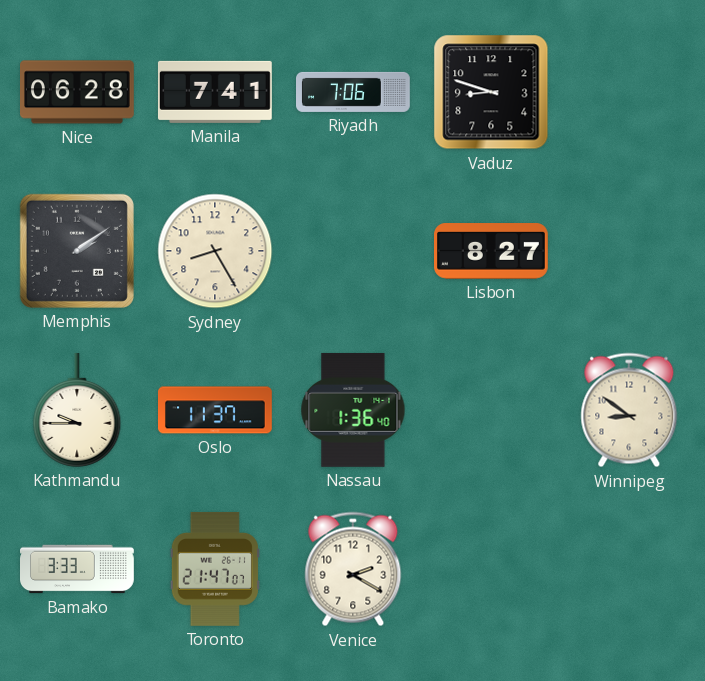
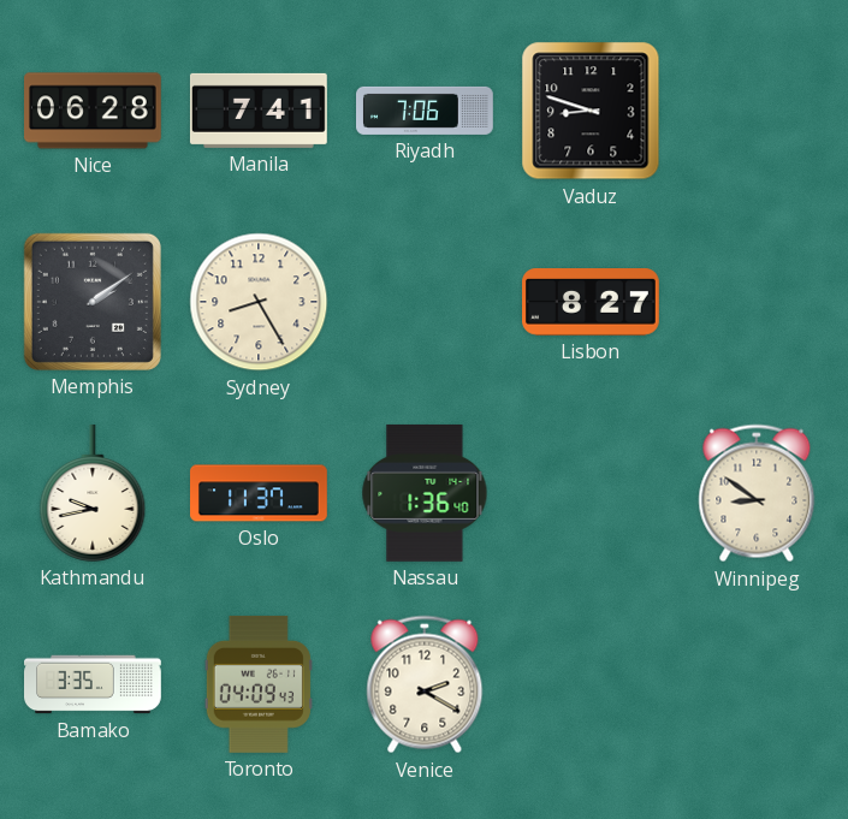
Kathmandu: 9:45 -> 9:43 (93, 493)
Bamako: 3:33 -> 3:35 (93, 684)
Toronto: 21:47 -> 04:09 (259, 684)
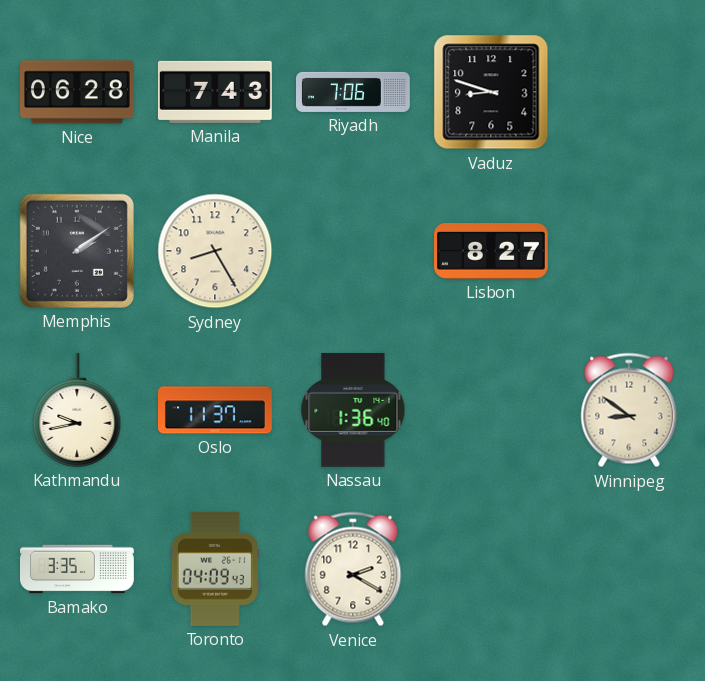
Manila: 7:41 -> 7:43 (215, 92)
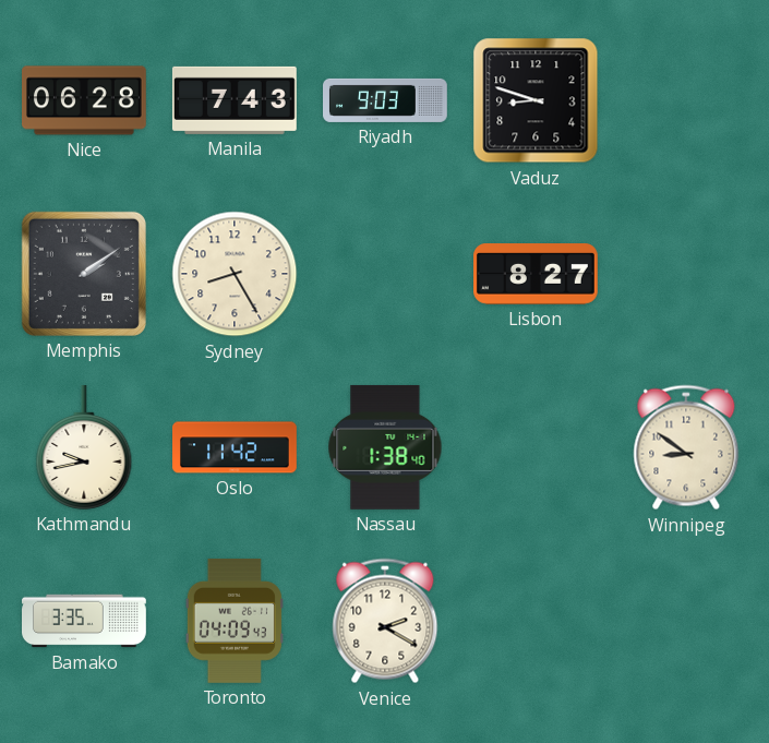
Riyadh: 7:06 -> 9:03 (385, 100)
Oslo: 11:37 -> 11:42 (236, 447)
Nassau: 1:36 -> 1:38 (385, 447)
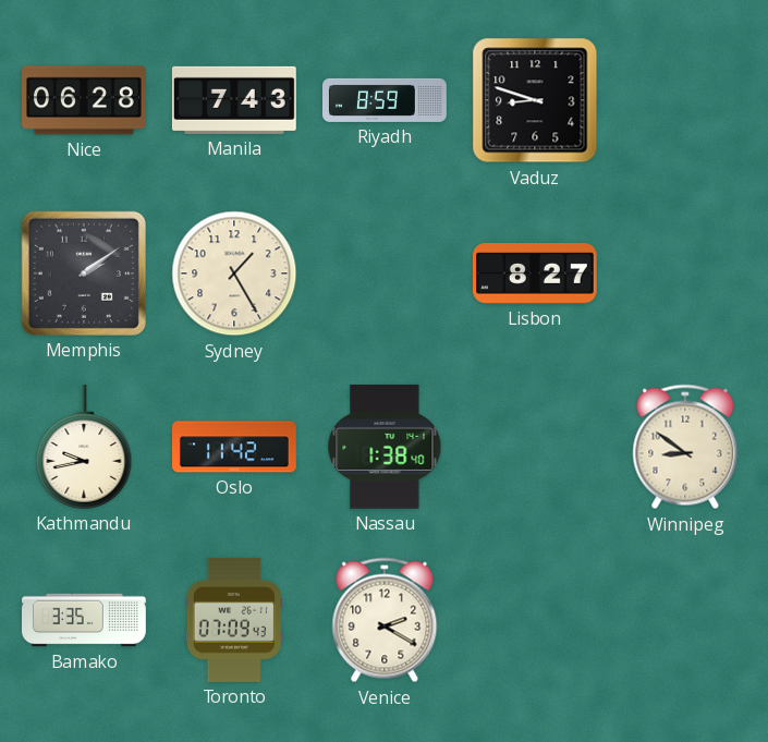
Riyadh: 9:03 -> 8:59 (385, 100)
Sydney: 8:25 -> 1:25 (234, 273)
Toronto: 04:09 -> 07:09 (234, 620)
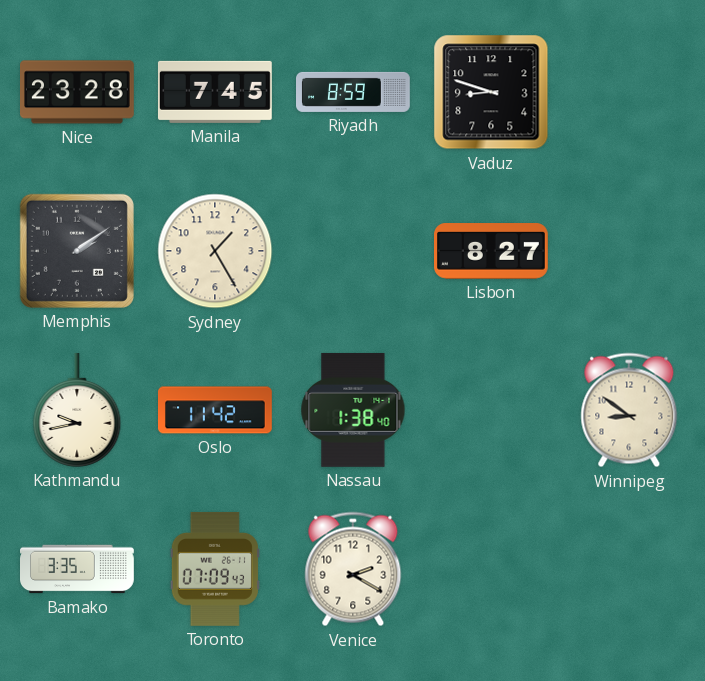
Nice: 06:28 -> 23:28 (78, 92)
Manila: 7:43 -> 7:45 (215, 92)
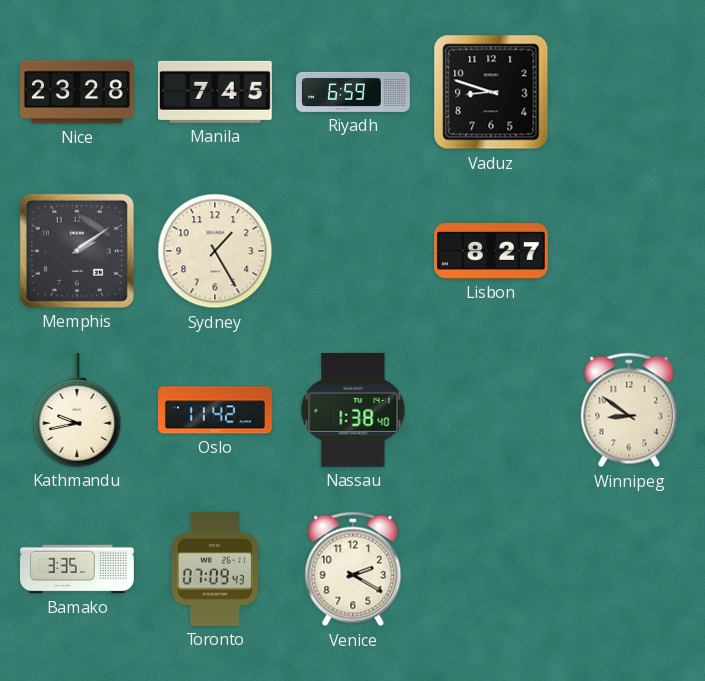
Riyadh: 8:59 -> 6:59 (353, 92)
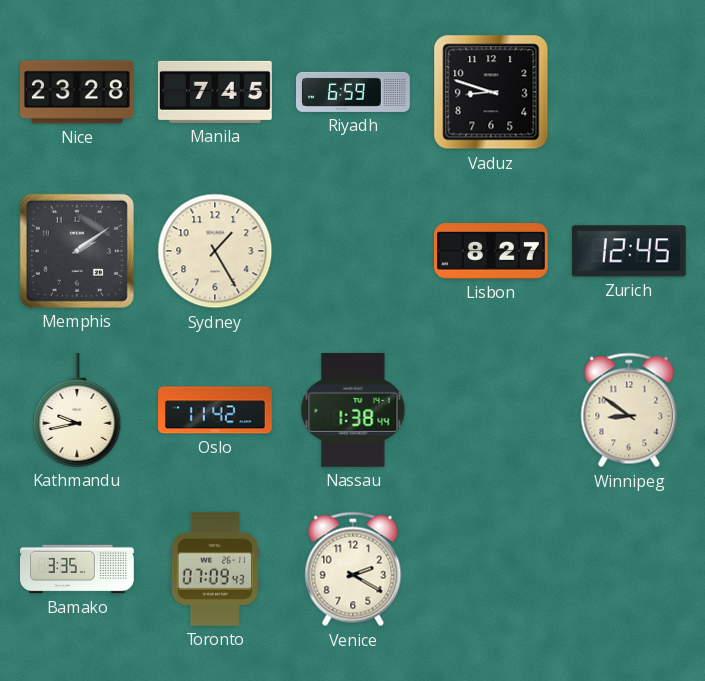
Zurich: none -> 12:45 (629, 251)
Nassau: 1:38:40 -> 1:38:44 (353, 410)
